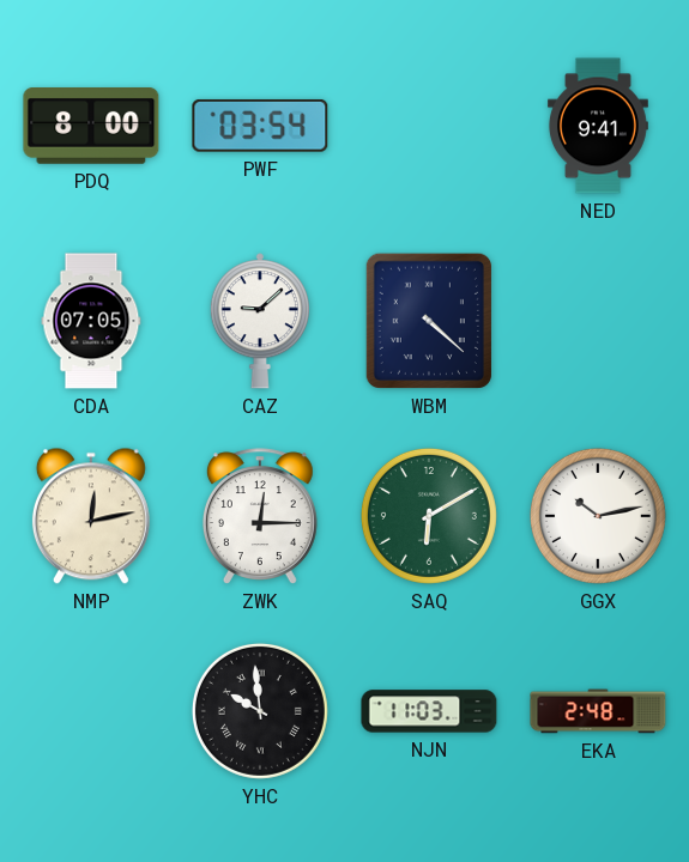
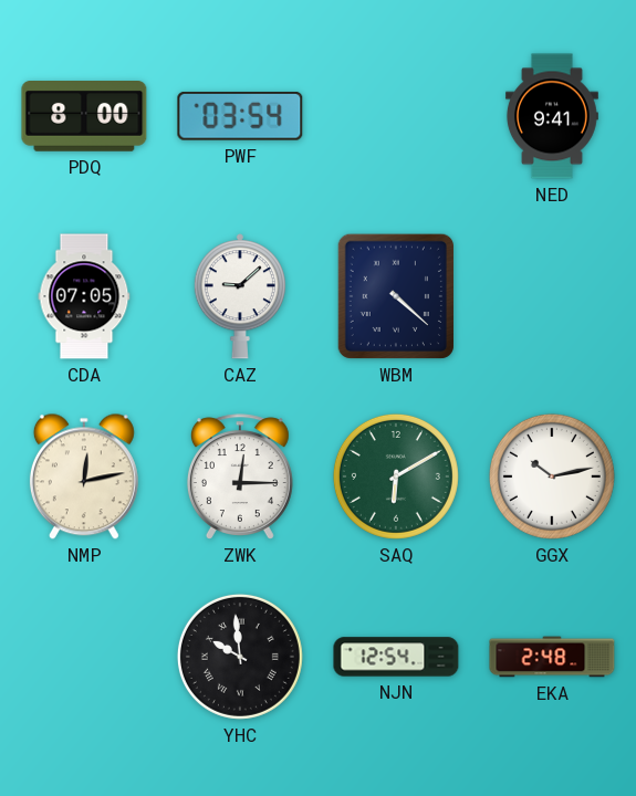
NJN: 11:03 -> 12:54 (396, 657)
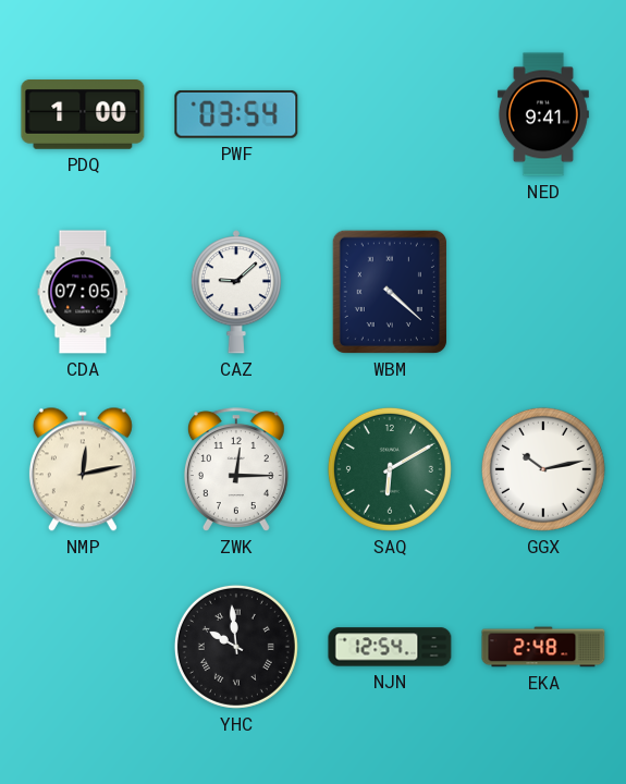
PDQ: 8:00 -> 1:00 (83, 115)
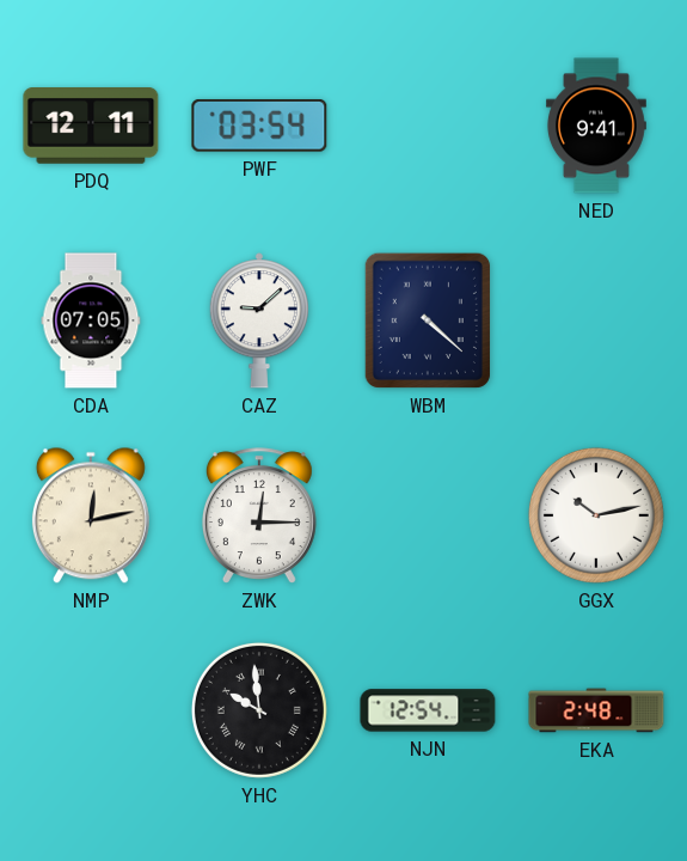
PDQ: 1:00 -> 12:11 (91, 127)
SAQ: 6:10 -> none (390, 469)
